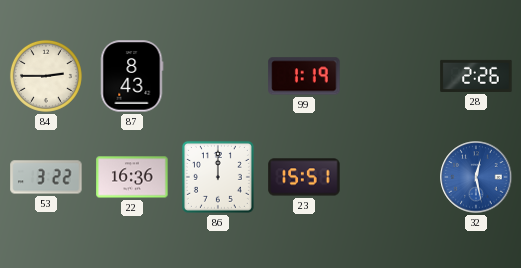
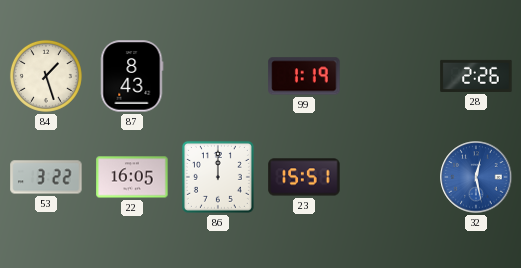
84: 2:45 -> 1:27 (46, 76)
22: 16:36 -> 16:05 (132, 177)
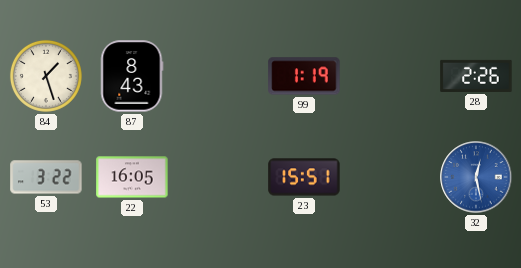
86: 12:00 -> none (218, 177)
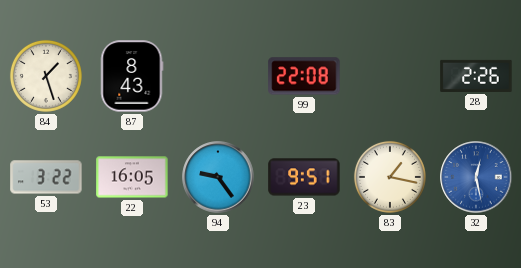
99: 1:19 -> 22:08 (304, 76)
94: none -> 9:24 (218, 177)
23: 15:51 -> 9:51 (304, 177)
83: none -> 1:17 (390, 177)
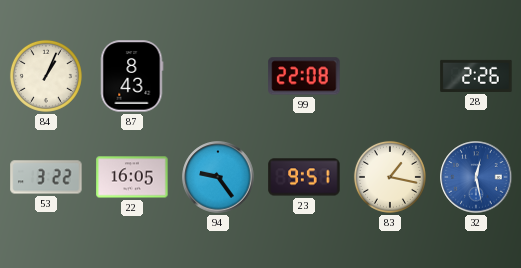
84: 1:27 -> 1:04 (46, 76)
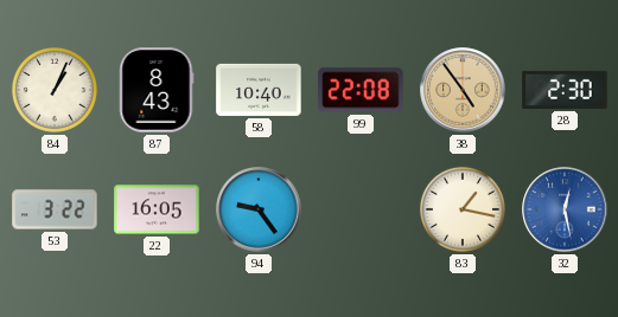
58: none -> 10:40 (259, 90)
38: none -> 4:54 (463, 90)
28: 2:26 -> 2:30 (565, 90)
23: 9:51 -> none (304, 177)
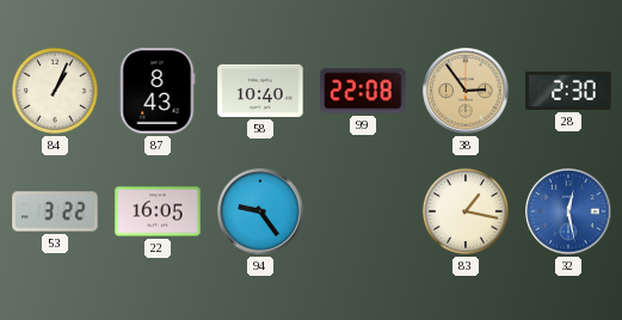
38: 4:54 -> 2:54 (466, 91)
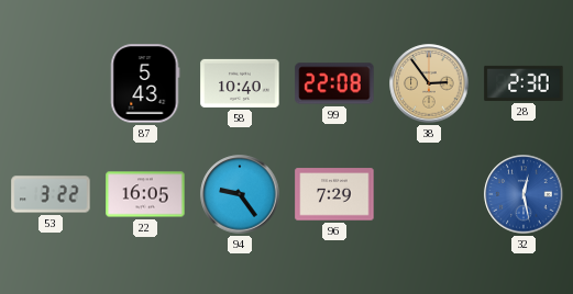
84: 1:04 -> none (55, 91)
87: 8:43 -> 5:43 (145, 83)
96: none -> 7:29 (334, 194)
83: 1:17 -> none (466, 211)
